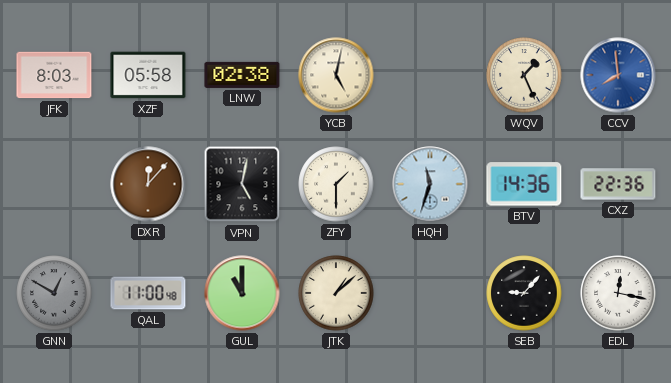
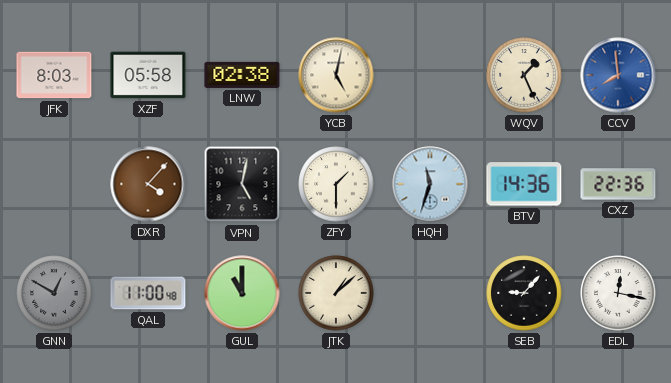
DXR: 12:07 -> 4:07 (148, 184)
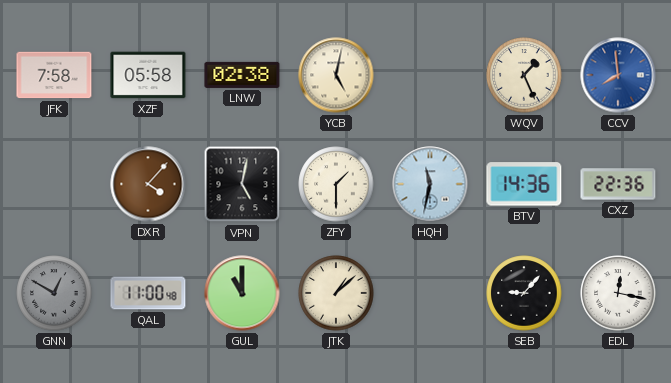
JFK: 8:03 -> 7:58 (54, 75)
HQH: 11:33 -> 11:32 (430, 184)
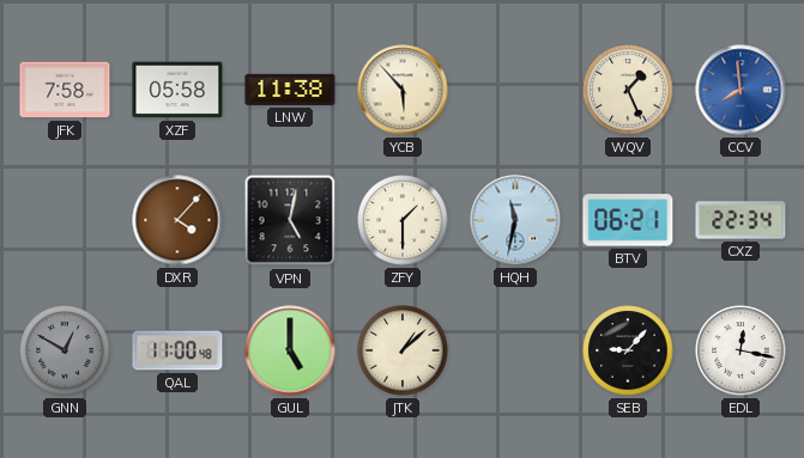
LNW: 02:38 -> 11:38 (290, 90)
YCB: 5:02 -> 5:53 (403, 90)
BTV: 14:36 -> 06:21 (628, 220)
CXZ: 22:36 -> 22:34 (740, 220)
GUL: 11:00 -> 5:00 (290, 350)
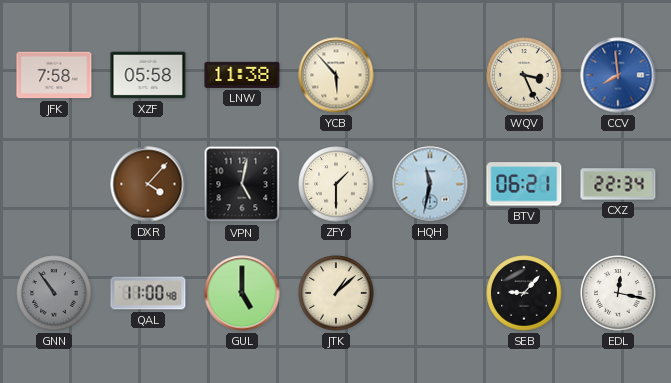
WQV: 1:26 -> 3:26 (524, 75)
GNN: 12:50 -> 10:54 (54, 293)
